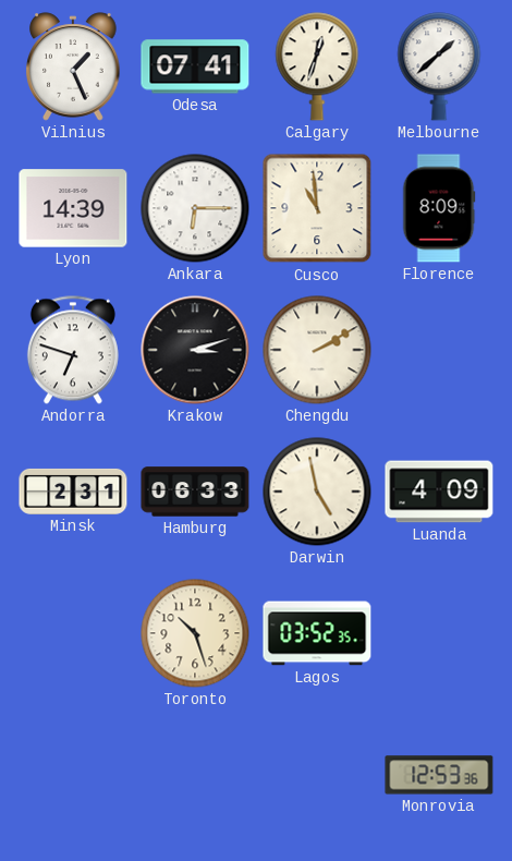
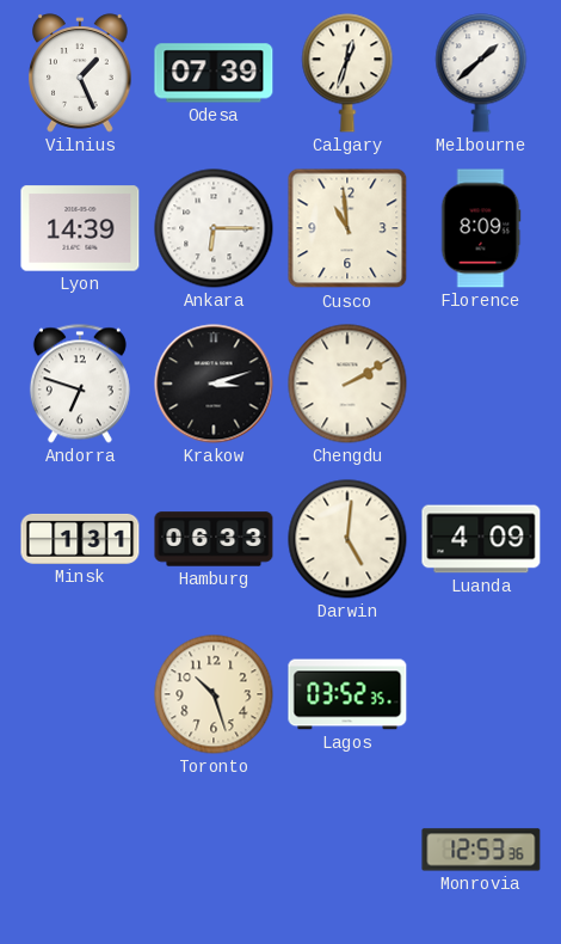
Odesa: 07:41 -> 07:39 (214, 73)
Minsk: 2:31 -> 1:31 (80, 539)
Darwin: 4:58 -> 5:01 (347, 539)
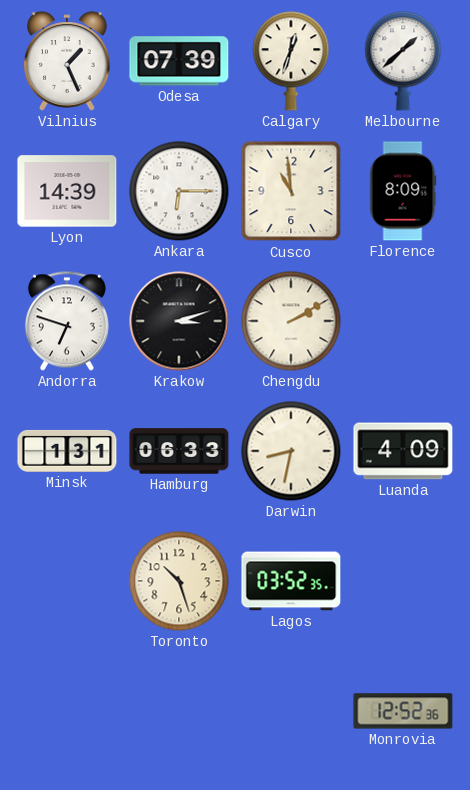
Darwin: 5:01 -> 8:32 (291, 451)
Monrovia: 12:53 -> 12:52 (403, 711)
